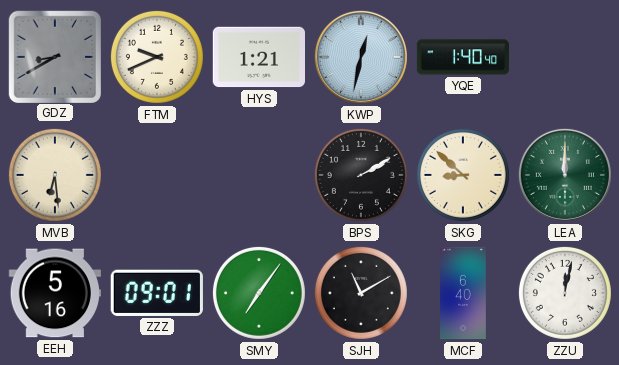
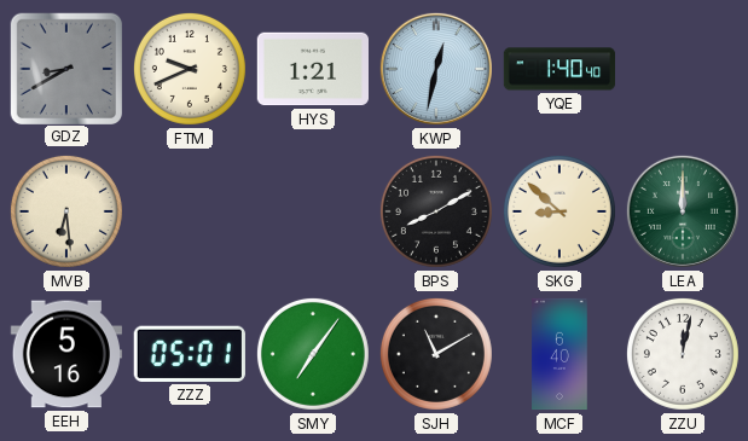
BPS: 2:10 -> 8:10 (436, 211)
ZZZ: 09:01 -> 05:01 (190, 354)
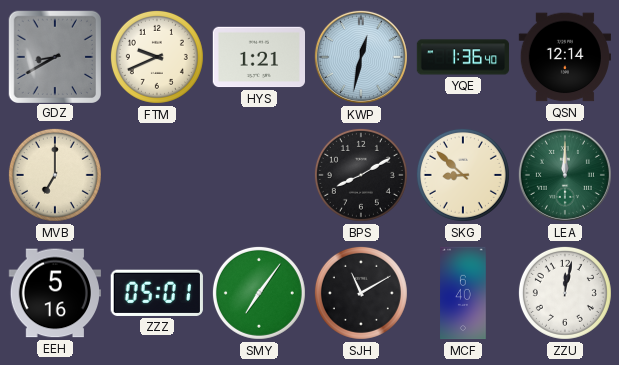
YQE: 1:40 -> 1:36 (463, 57)
QSN: none -> 12:14 (564, 57)
MVB: 6:29 -> 7:00 (55, 175)
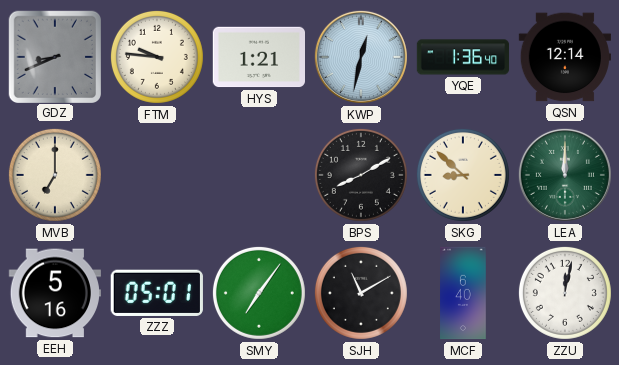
GDZ: 8:40 -> 8:41 (54, 56)
FTM: 9:41 -> 9:46 (157, 57)
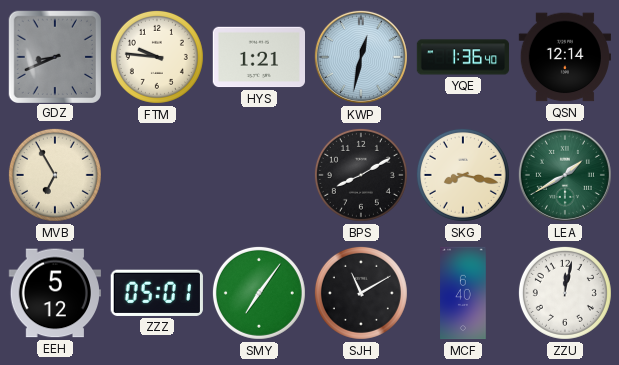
MVB: 7:00 -> 6:55 (55, 175)
SKG: 8:52 -> 8:17 (463, 175)
LEA: 12:00 -> 1:40 (565, 175)
EEH: 5:16 -> 5:12 (54, 293)
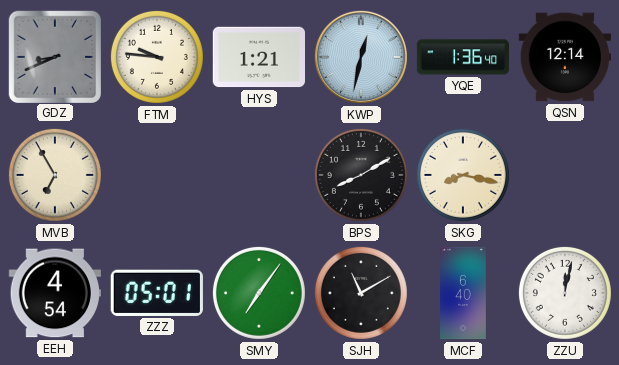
LEA: 1:40 -> none (565, 175)
EEH: 5:12 -> 4:54 (54, 293)
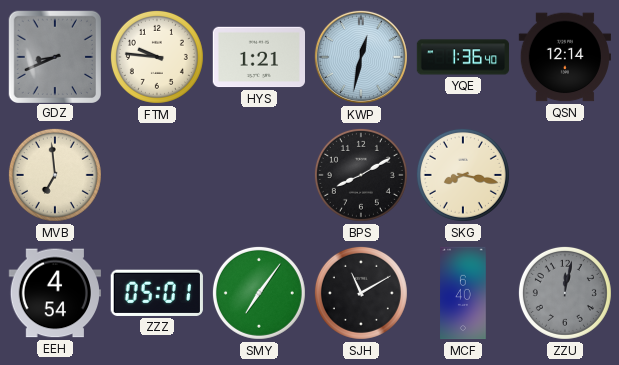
MVB: 6:55 -> 6:59 (55, 175)
ZZU dial: white -> grey (565, 293)
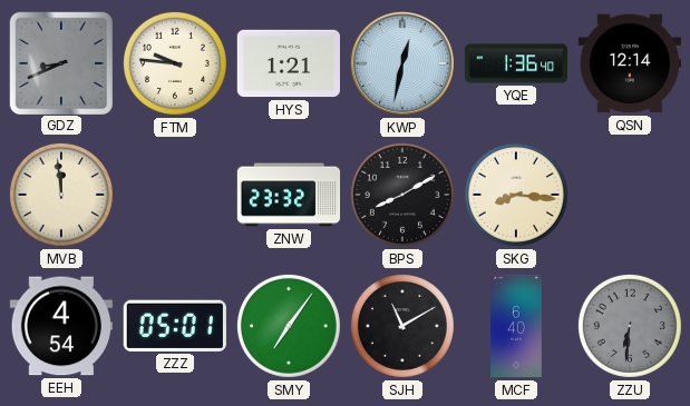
MVB: 6:59 -> 11:59 (61, 195)
ZNW: none -> 23:32 (289, 195)
SKG: 8:17 -> 8:16 (516, 195)
ZZU: 12:02 -> 6:31 (630, 326)
